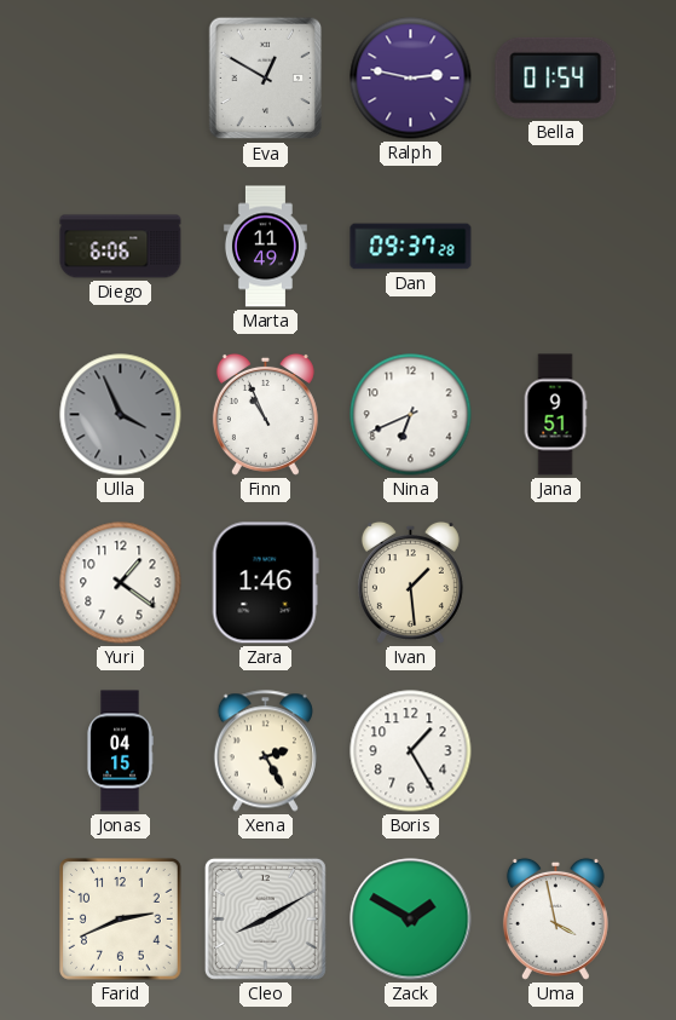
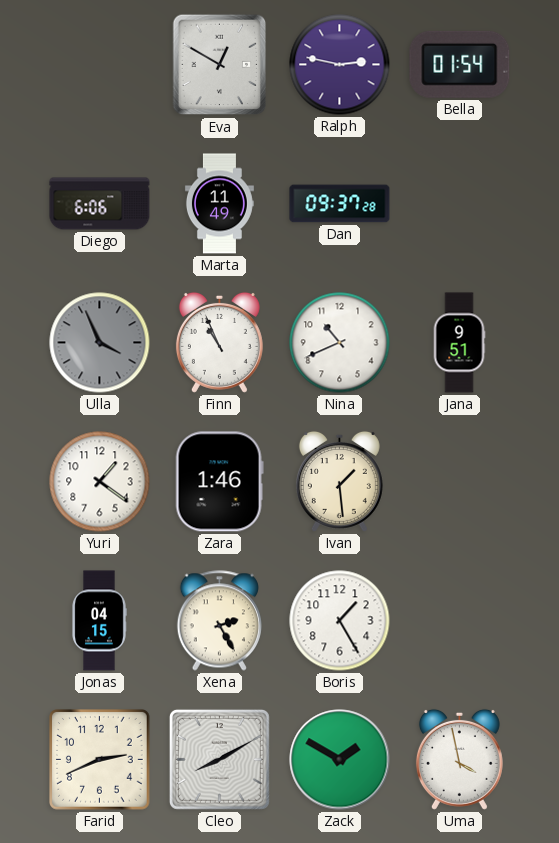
Nina: 6:41 -> 10:41 (340, 343)
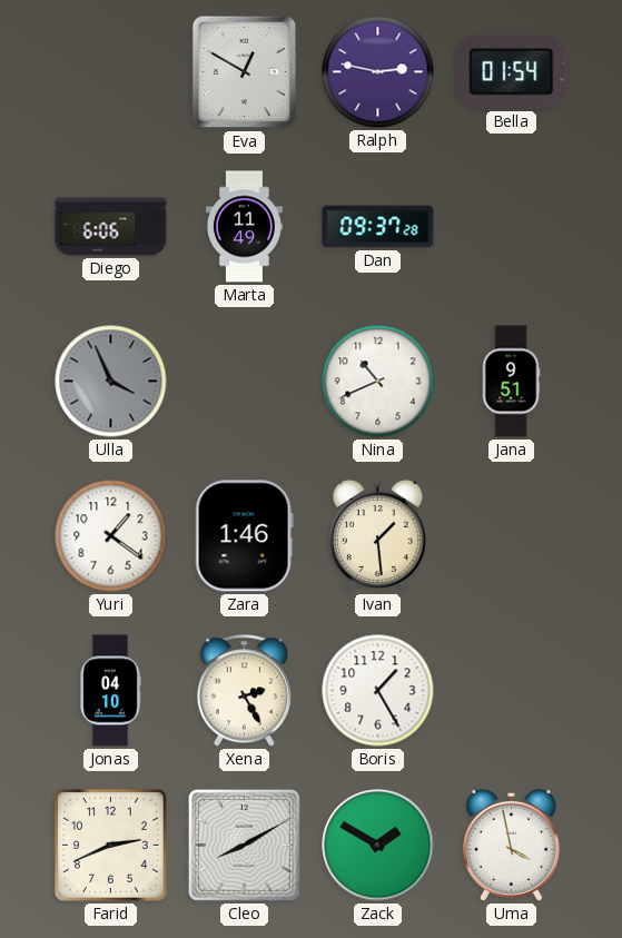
Finn: 10:56 -> none (219, 342)
Jonas: 04:15 -> 04:10 (110, 691)
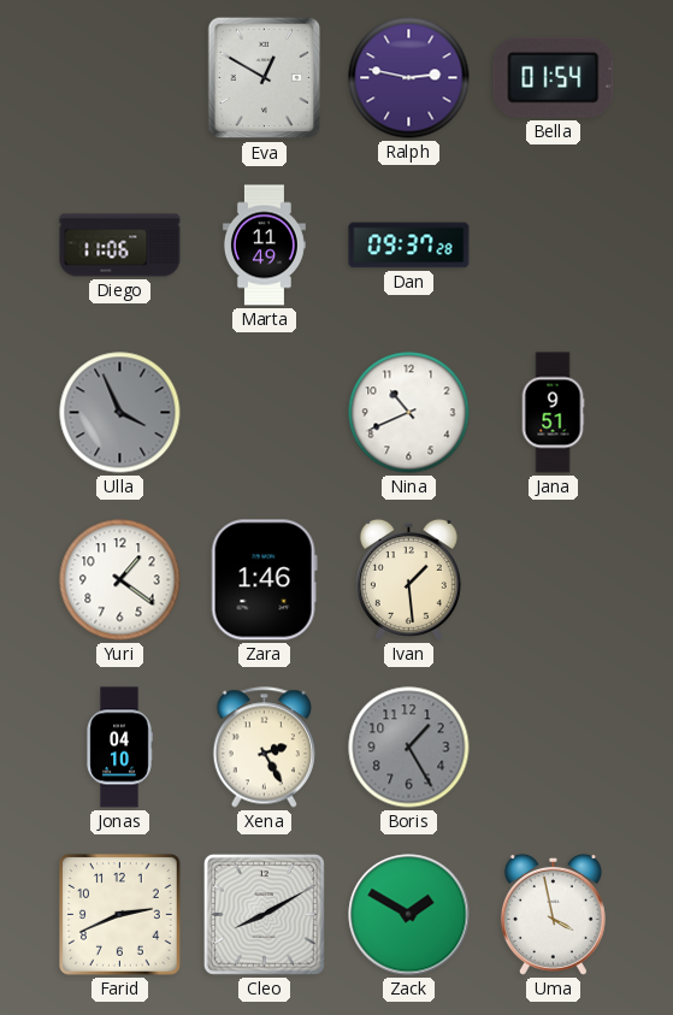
Diego: 6:06 -> 11:06 (120, 246)
Boris dial: white -> grey (409, 748)
